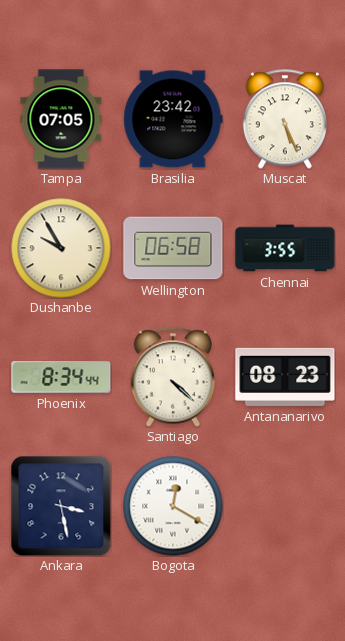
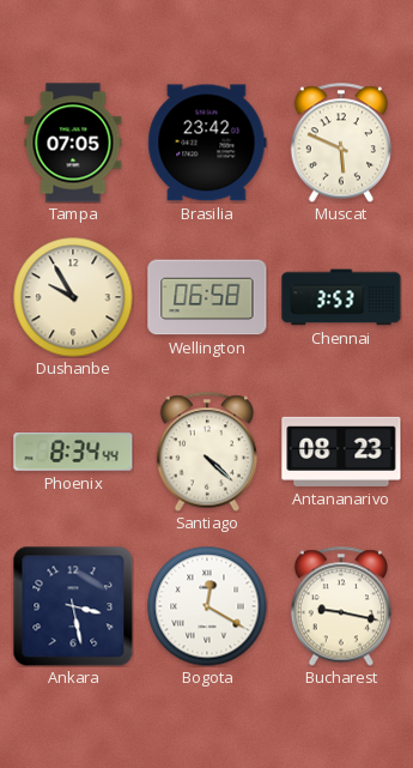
Muscat: 5:26 -> 5:49 (340, 143)
Chennai: 3:55 -> 3:53 (341, 297)
Bucharest: none -> 9:17 (340, 606)
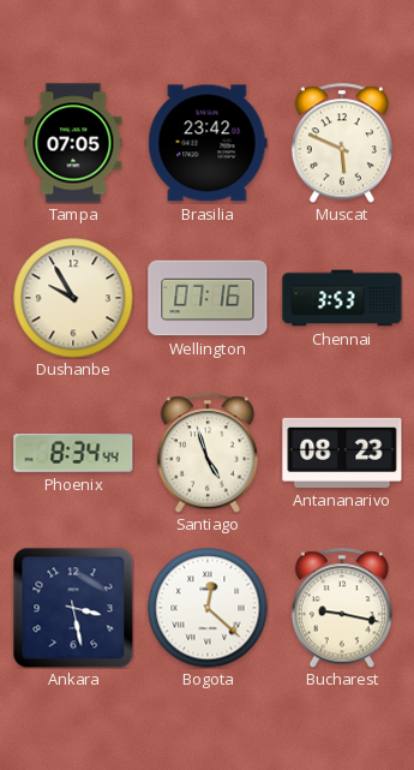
Wellington: 06:58 -> 07:16 (208, 298)
Santiago: 4:22 -> 4:57 (206, 453)
Bogota: 12:20 -> 12:22 (208, 608)
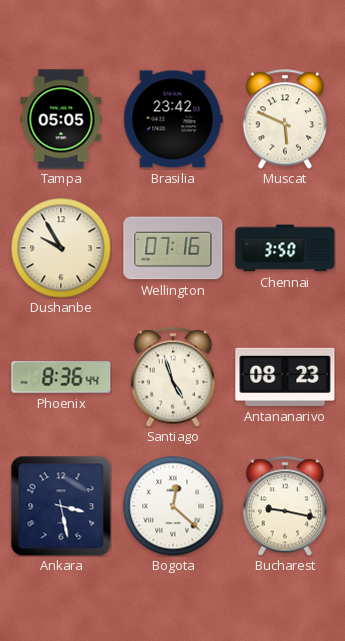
Tampa: 07:05 -> 05:05 (61, 119)
Chennai: 3:53 -> 3:50 (285, 248)
Phoenix: 8:34 -> 8:36 (61, 378)
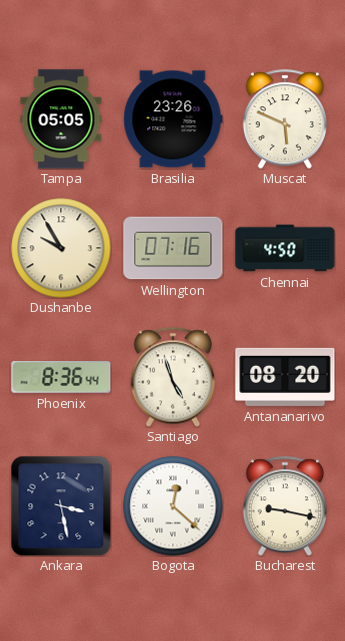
Brasilia: 23:42 -> 23:26 (173, 119)
Chennai: 3:50 -> 4:50 (285, 248)
Antananarivo: 08:23 -> 08:20 (285, 377)
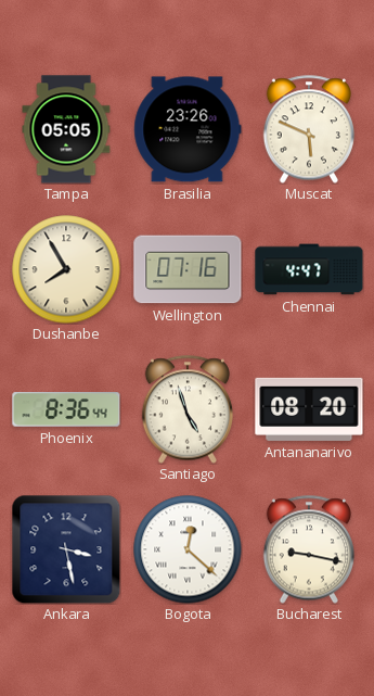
Dushanbe: 9:55 -> 7:55 (66, 269)
Chennai: 4:50 -> 4:47 (309, 269)
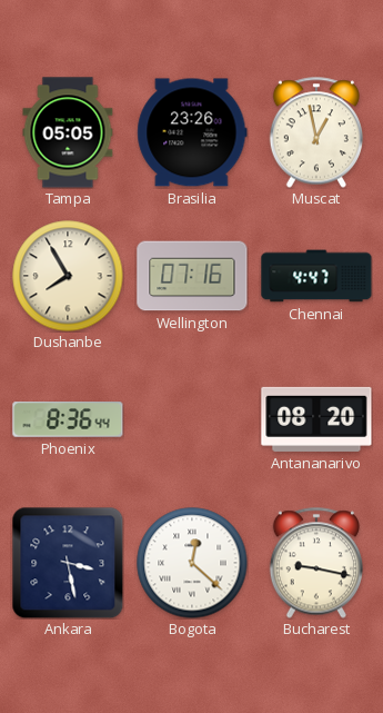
Muscat: 5:49 -> 12:58 (315, 132)
Santiago: 4:57 -> none (186, 409)
